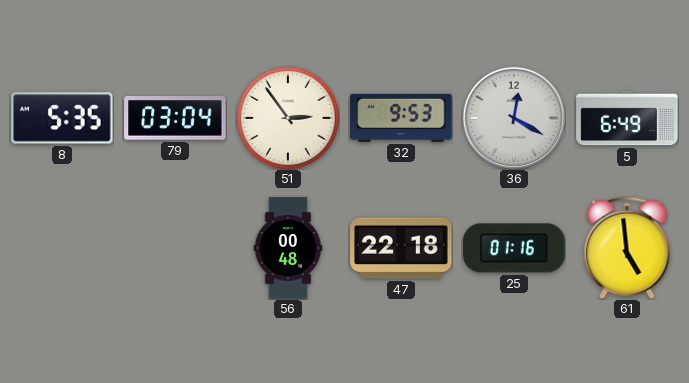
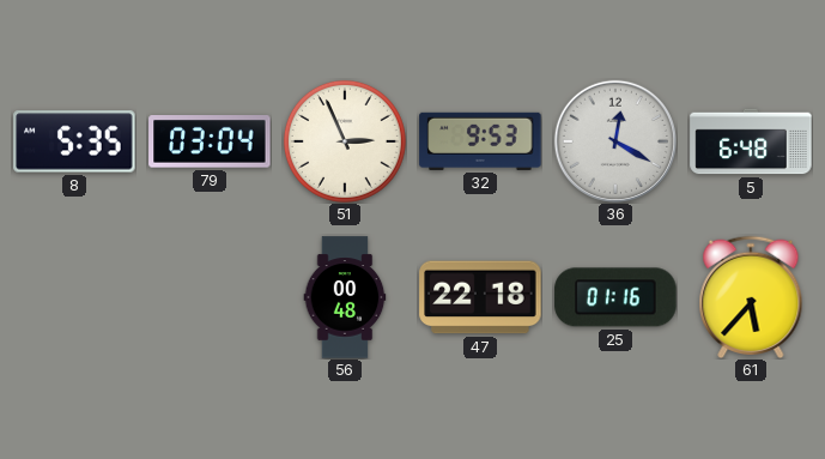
51: 2:54 -> 2:56 (345, 141)
5: 6:49 -> 6:48 (751, 141)
61: 4:59 -> 5:37 (751, 296)
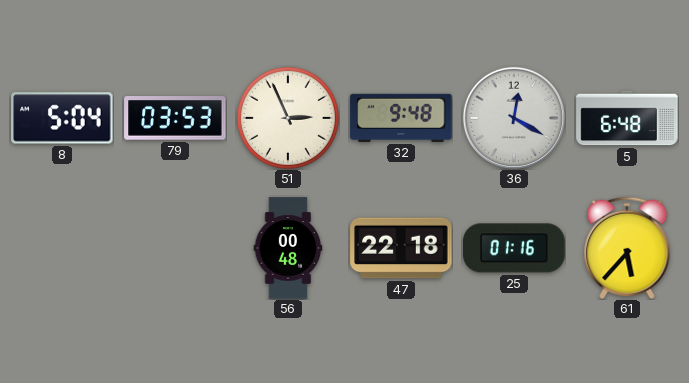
8: 5:35 -> 5:04 (62, 118)
79: 03:04 -> 03:53 (175, 119)
32: 9:53 -> 9:48 (401, 118)
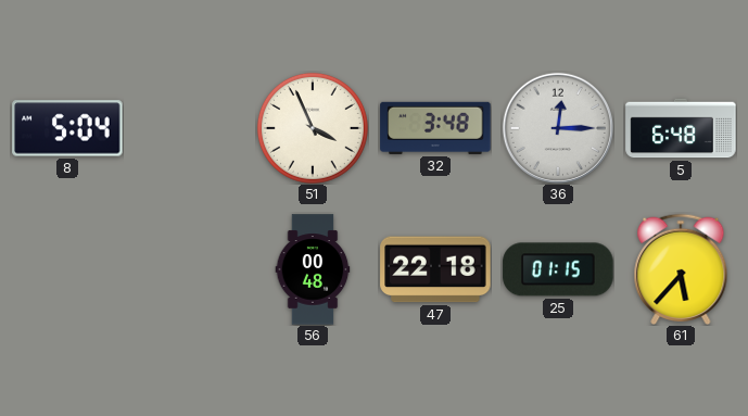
79: 03:53 -> none (175, 119)
51: 2:56 -> 3:56 (313, 128)
32: 9:48 -> 3:48 (435, 128)
36: 12:20 -> 12:15 (558, 128)
25: 01:16 -> 01:15 (558, 269)
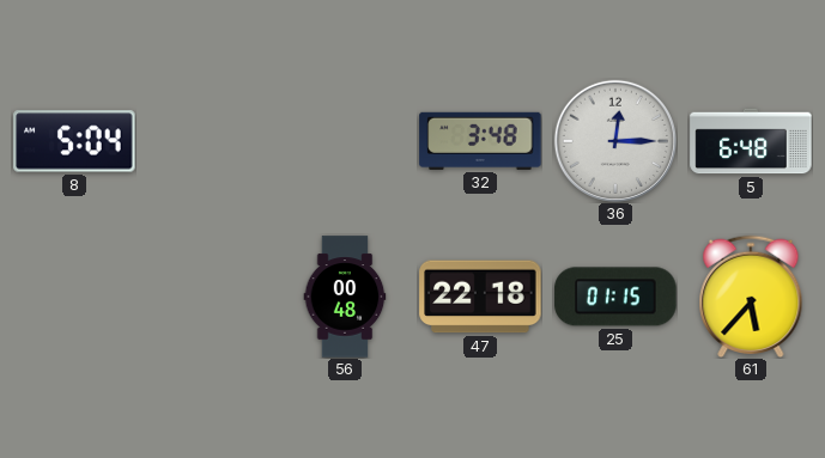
51: 3:56 -> none (313, 128)
